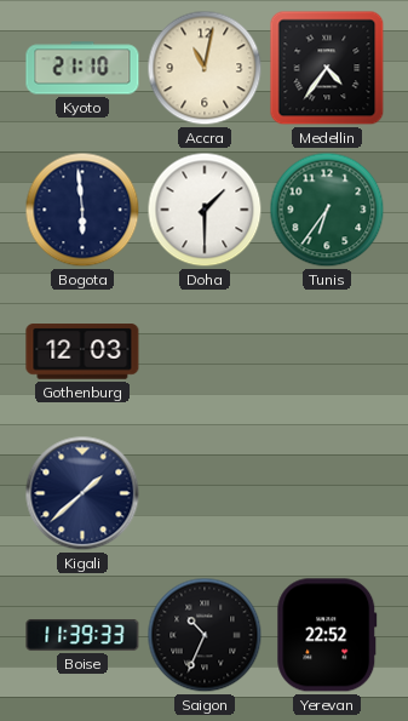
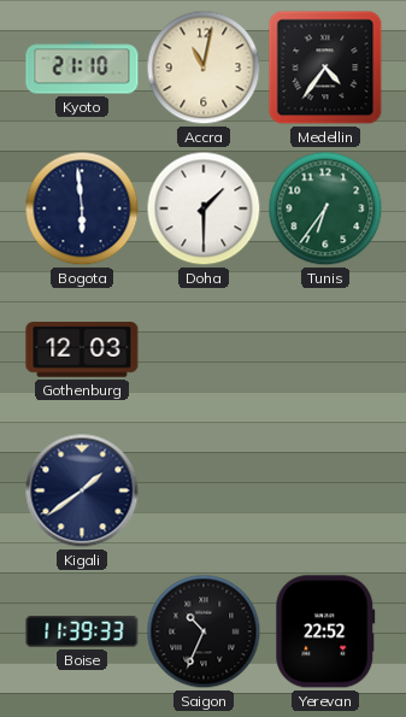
Kigali: 1:38 -> 1:39 (82, 490)
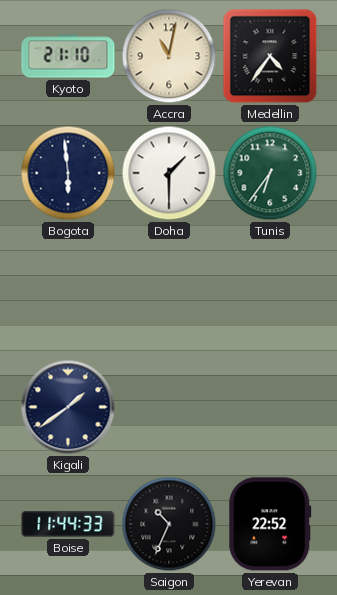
Gothenburg: 12:03 -> none (82, 349)
Boise: 11:39 -> 11:44 (68, 525)
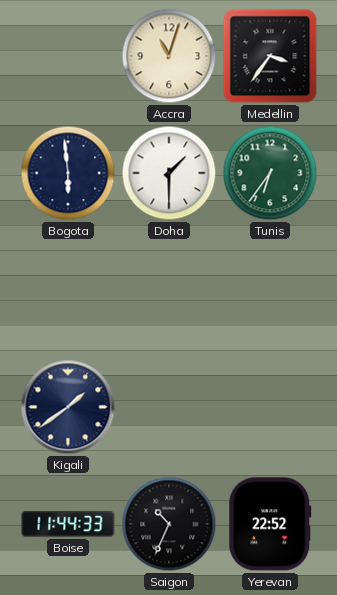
Kyoto: 21:10 -> none (68, 56)
Accra: 11:02 -> 11:03 (169, 56)
Medellin: 4:36 -> 3:36 (270, 56)
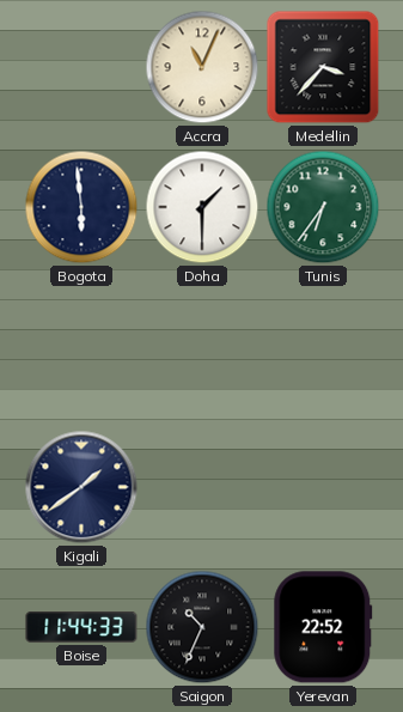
Accra: 11:03 -> 11:04 (202, 67)
Medellin: 3:36 -> 3:37 (323, 67)
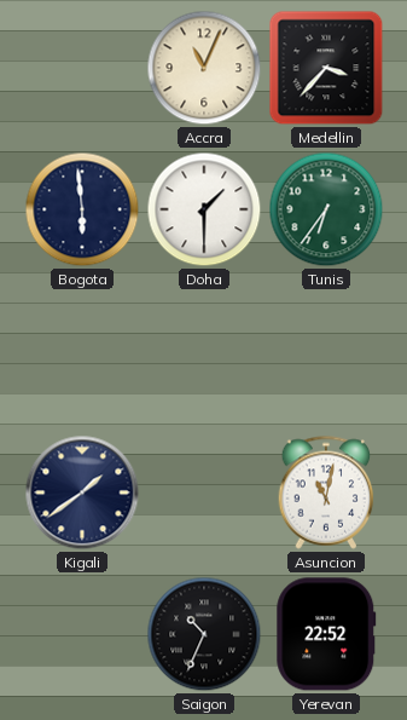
Asuncion: none -> 11:02 (326, 493)
Boise: 11:44 -> none (81, 628)
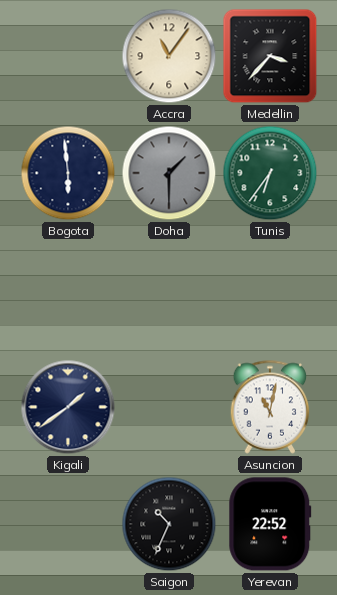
Accra: 11:04 -> 11:06 (169, 56)
Doha dial: white -> grey (169, 173)
